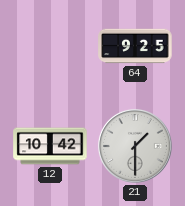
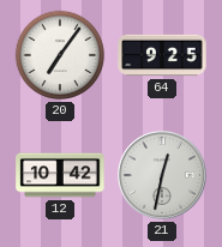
20: none -> 7:06 (60, 55)
21: 1:30 -> 12:32 (162, 175)
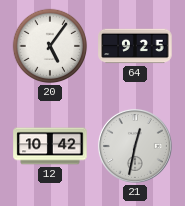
20: 7:06 -> 5:06 (50, 46)
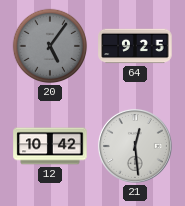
20 dial: white -> grey (50, 46)
21: 12:32 -> 12:29 (135, 146)
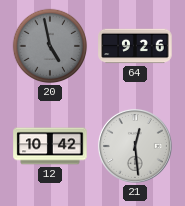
20: 5:06 -> 4:58 (50, 46)
64: 9:25 -> 9:26 (135, 46)
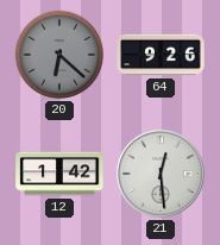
20: 4:58 -> 6:22 (59, 55)
12: 10:42 -> 1:42 (59, 174)
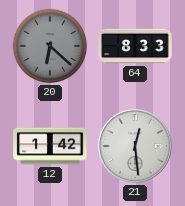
64: 9:26 -> 8:33 (135, 46)
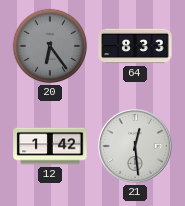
20: 6:22 -> 6:24 (50, 46)
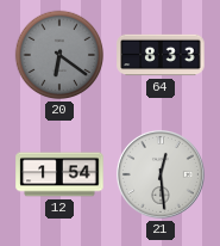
20: 6:24 -> 6:21 (59, 55)
12: 1:42 -> 1:54 (59, 174)
